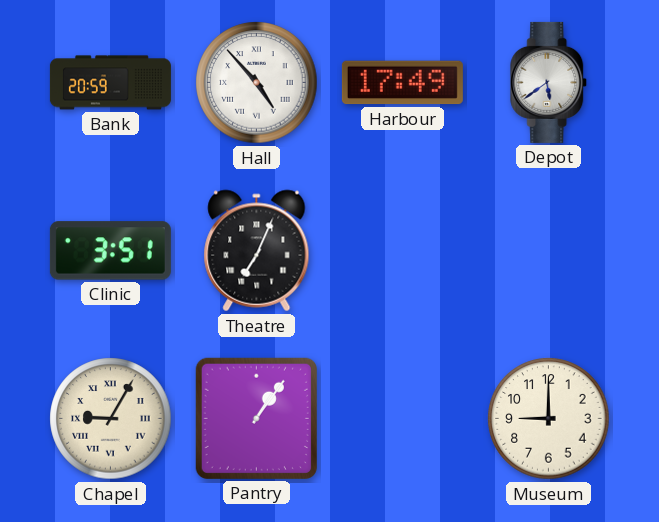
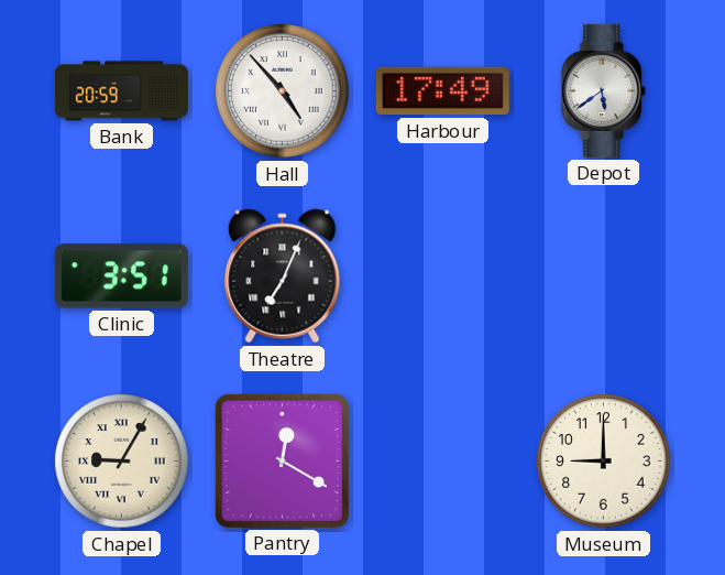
Pantry: 1:06 -> 12:20 (282, 460)
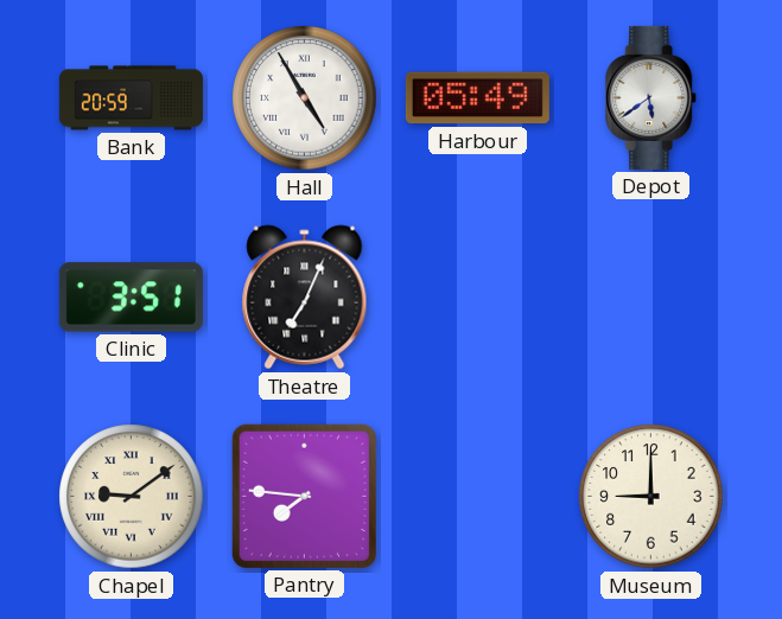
Hall: 4:53 -> 4:55 (305, 98)
Harbour: 17:49 -> 05:49 (477, 98)
Chapel: 9:05 -> 9:09 (132, 497)
Pantry: 12:20 -> 7:46 (304, 496)
